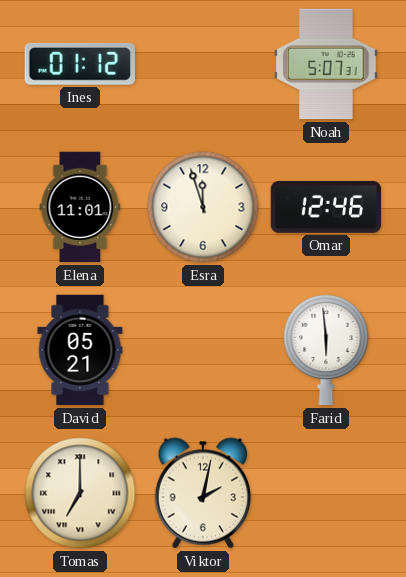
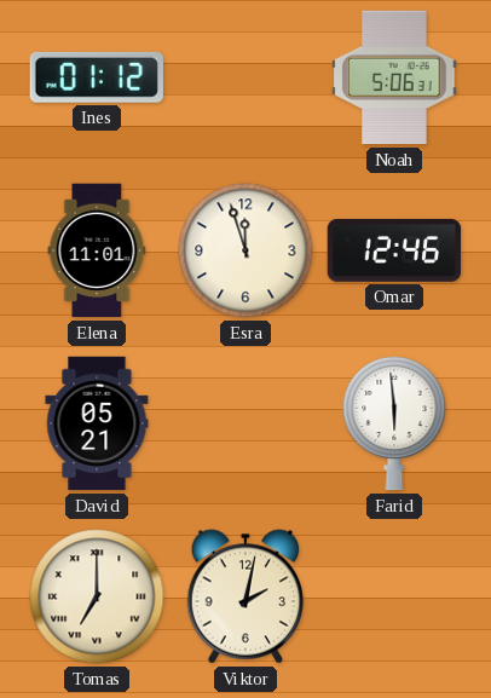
Noah: 5:07 -> 5:06 (394, 77)
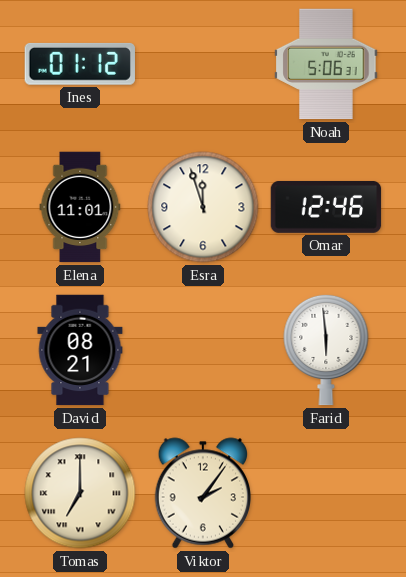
David: 05:21 -> 08:21 (80, 350)
Viktor: 2:02 -> 2:06 (203, 493)
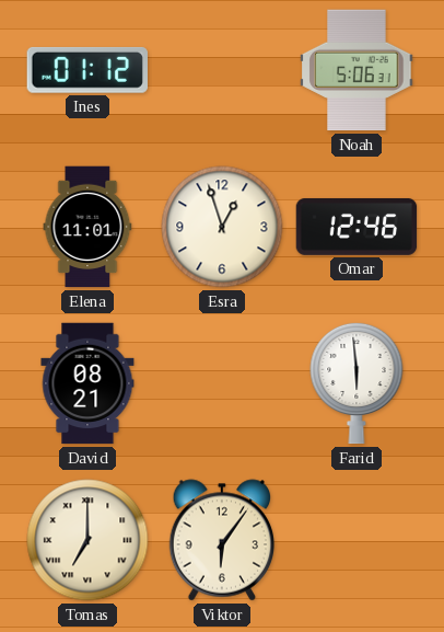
Esra: 11:57 -> 12:57 (222, 227)
Viktor: 2:06 -> 6:06 (222, 540)
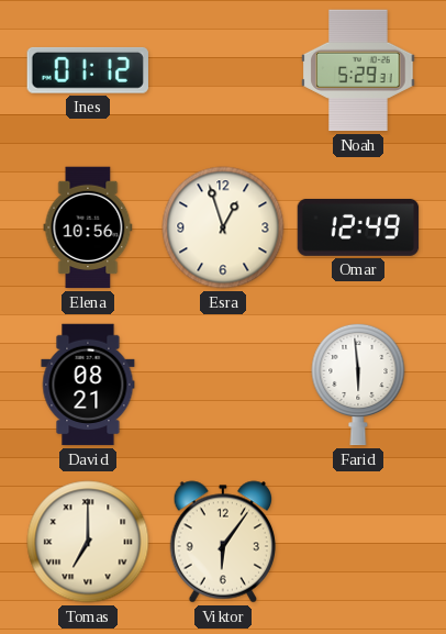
Noah: 5:06 -> 5:29 (358, 70)
Elena: 11:01 -> 10:56 (88, 227)
Omar: 12:46 -> 12:49 (358, 227)
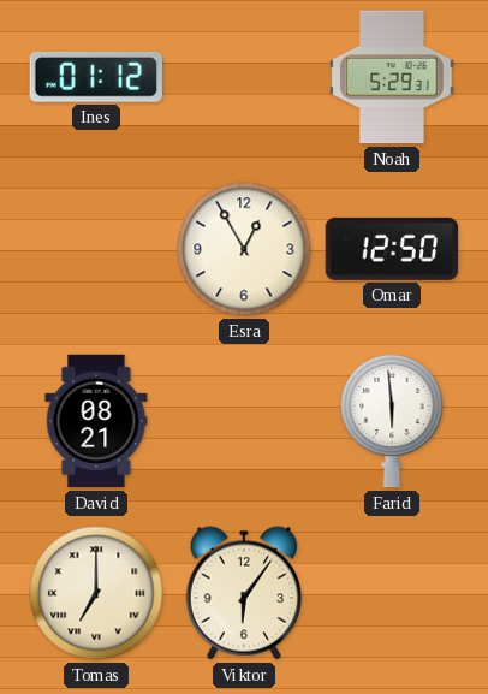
Elena: 10:56 -> none (88, 227)
Esra: 12:57 -> 12:55 (244, 249)
Omar: 12:49 -> 12:50 (392, 249)
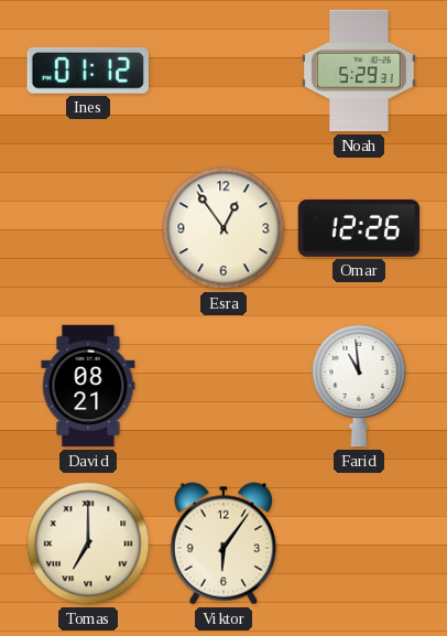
Esra: 12:55 -> 12:54 (223, 228)
Omar: 12:50 -> 12:26 (359, 228)
Farid: 5:59 -> 10:59 (359, 386)
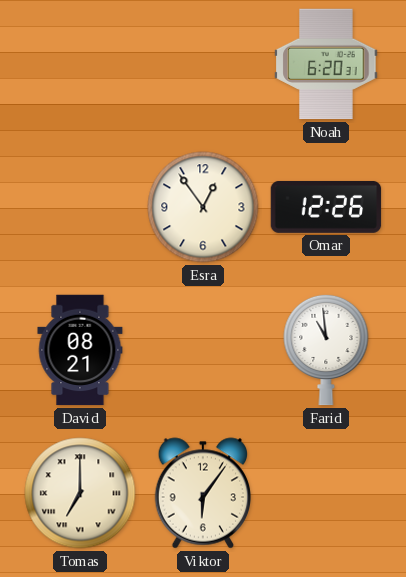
Ines: 01:12 -> none (87, 71)
Noah: 5:29 -> 6:20 (326, 64)
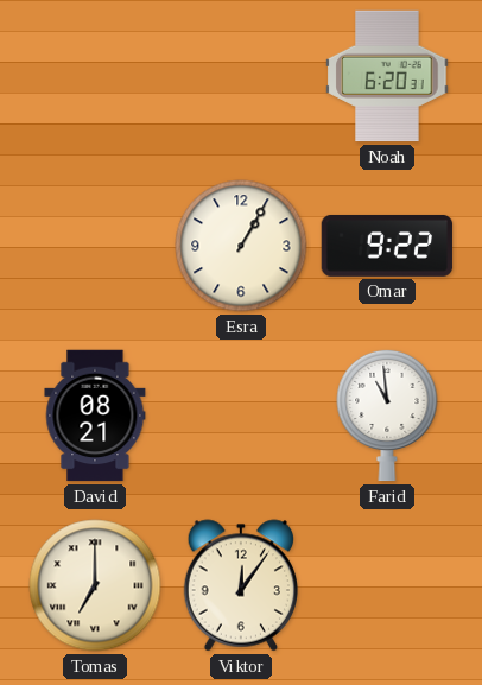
Esra: 12:54 -> 1:05 (241, 246)
Omar: 12:26 -> 9:22 (387, 246)
Viktor: 6:06 -> 12:06 (241, 585)
